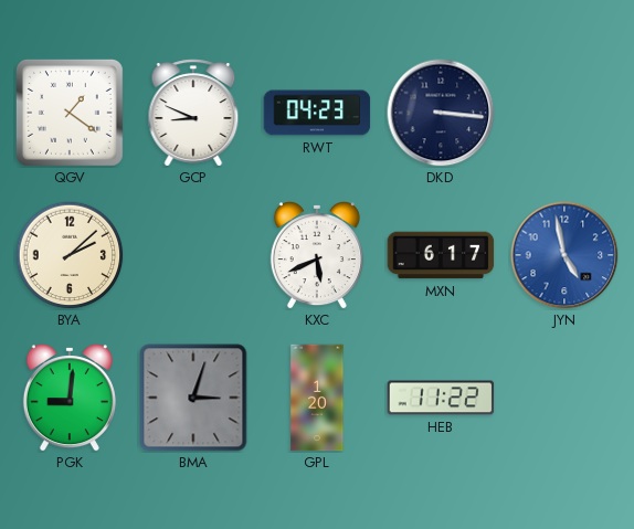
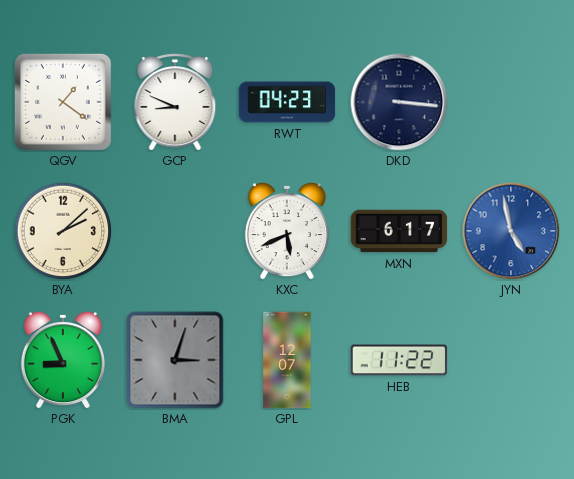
PGK: 9:01 -> 8:56 (63, 361)
GPL: 1:20 -> 12:07 (287, 360)
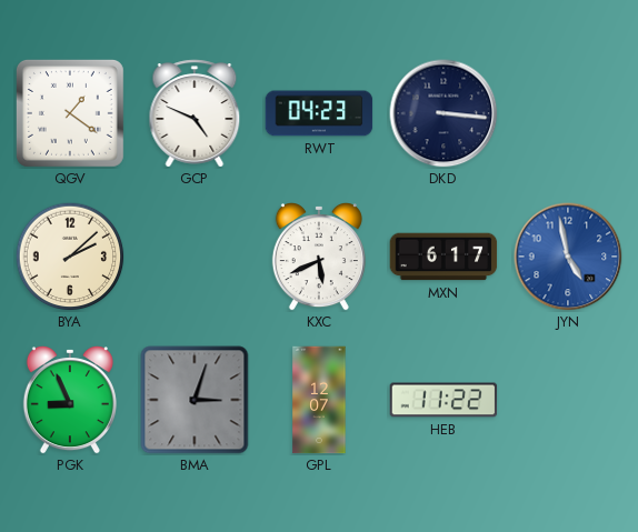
GCP: 8:49 -> 4:49 (195, 113)
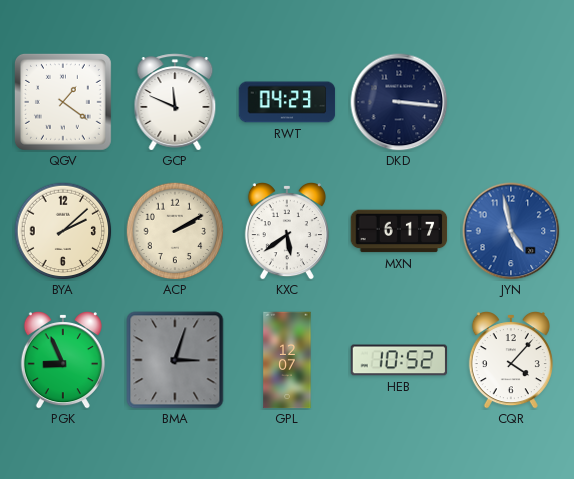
GCP: 4:49 -> 11:49 (175, 102)
ACP: none -> 2:10 (175, 231)
KXC: 5:41 -> 5:39 (287, 232)
HEB: 11:22 -> 10:52 (399, 360)
CQR: none -> 4:07 (511, 361)
